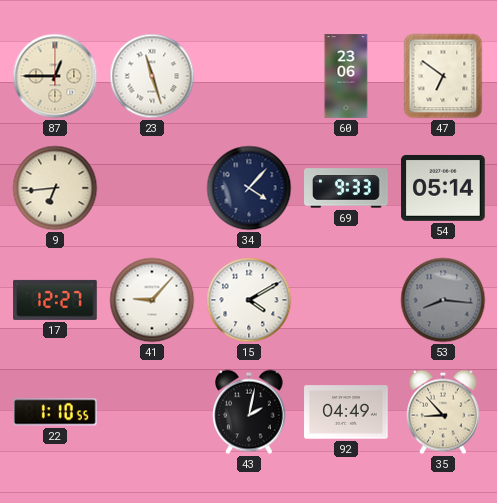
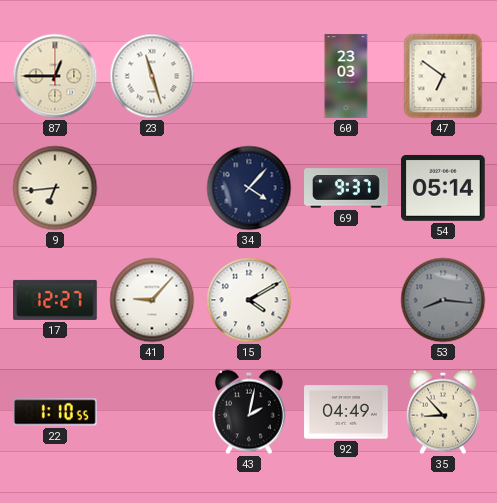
60: 23:06 -> 23:03 (346, 76)
69: 9:33 -> 9:37 (346, 188)
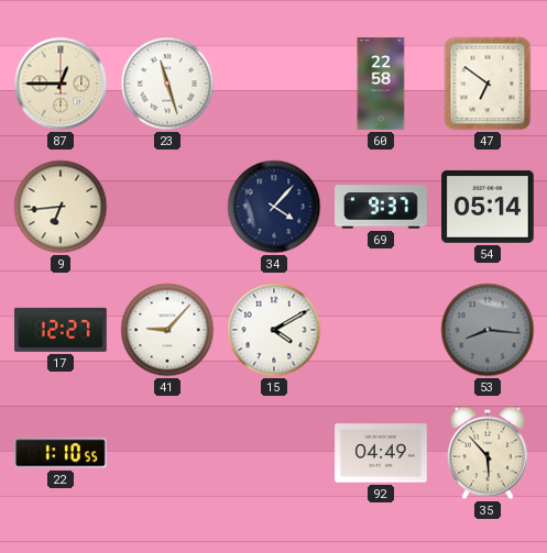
60: 23:03 -> 22:58 (381, 84)
43: 2:02 -> none (250, 412)
35: 8:53 -> 5:53 (489, 453)
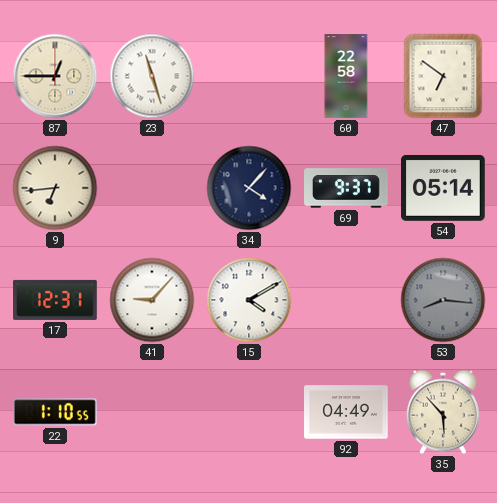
17: 12:27 -> 12:31 (55, 300)
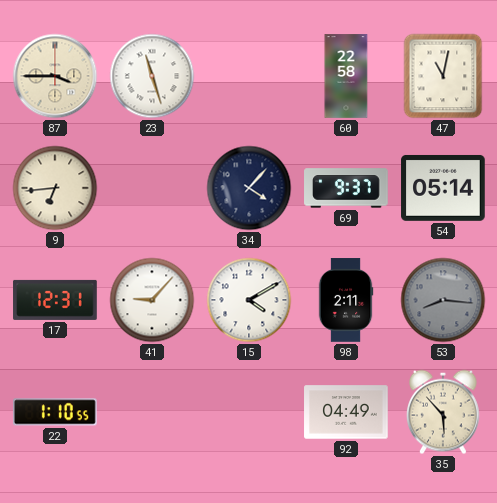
87: 12:45 -> 3:45 (55, 76)
47: 6:51 -> 11:02 (443, 76)
98: none -> 2:11 (346, 300)
